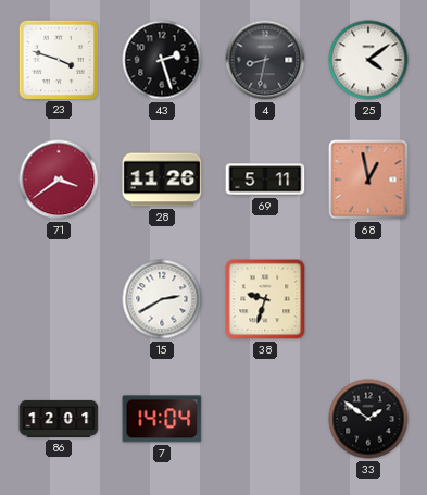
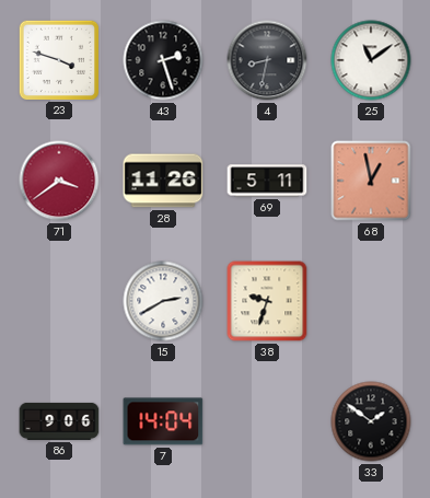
25: 4:09 -> 11:09 (371, 60)
86: 12:01 -> 9:06 (59, 421)
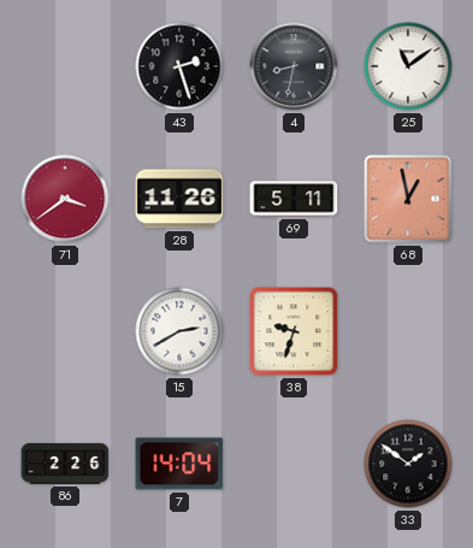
23: 3:48 -> none (58, 59)
86: 9:06 -> 2:26 (65, 464)
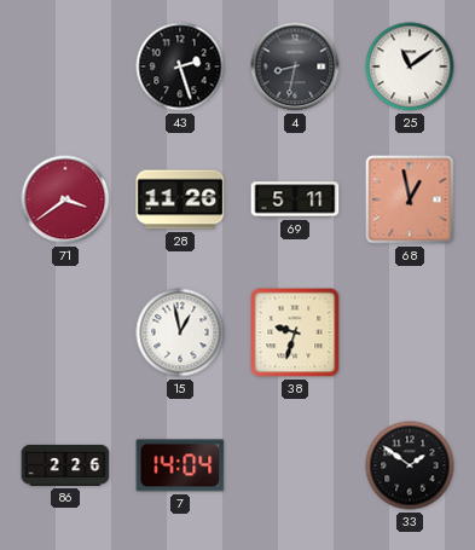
15: 2:40 -> 12:58 (180, 332)
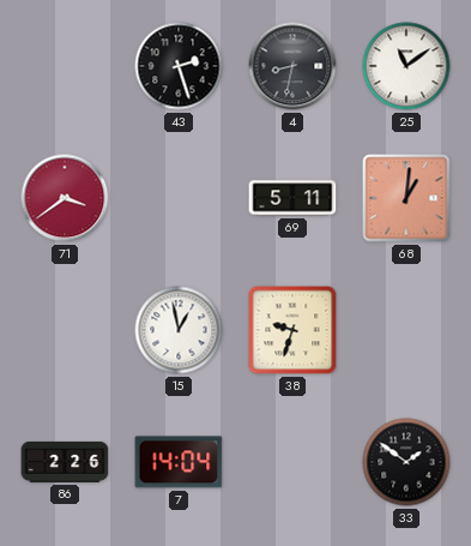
28: 11:26 -> none (180, 199)
68: 12:58 -> 1:01 (406, 198)
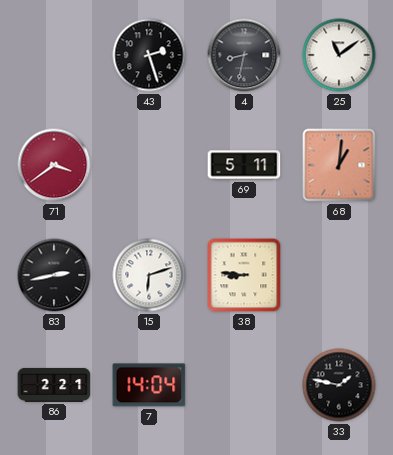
83: none -> 2:43 (54, 275)
15: 12:58 -> 6:12 (149, 275)
38: 9:33 -> 8:46 (244, 275)
86: 2:26 -> 2:21 (54, 385)
33: 1:51 -> 1:47 (339, 385)
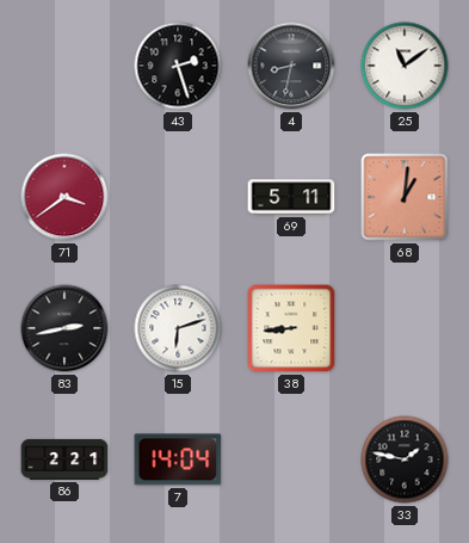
38: 8:46 -> 8:44 (291, 328)
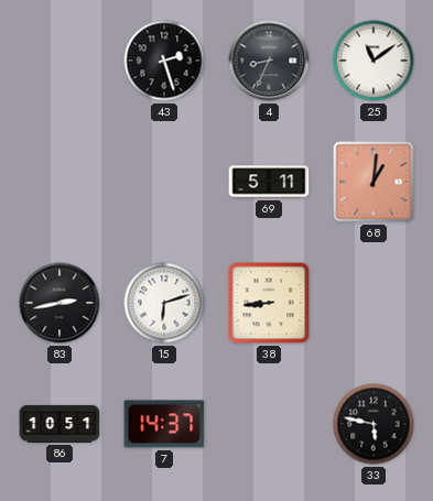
4: 8:32 -> 8:34 (269, 61)
71: 3:39 -> none (64, 197)
86: 2:21 -> 10:51 (59, 424)
7: 14:04 -> 14:37 (164, 424)
33: 1:47 -> 5:47 (374, 424)
